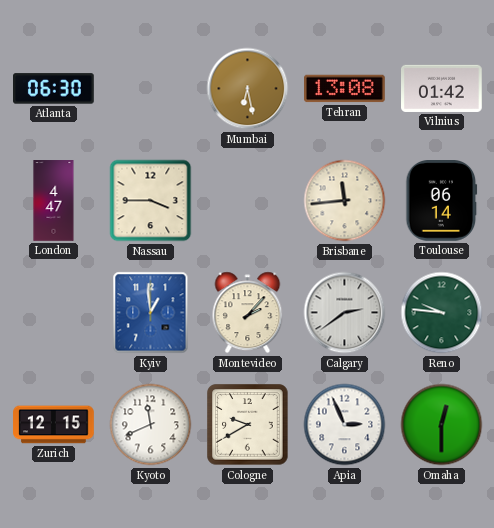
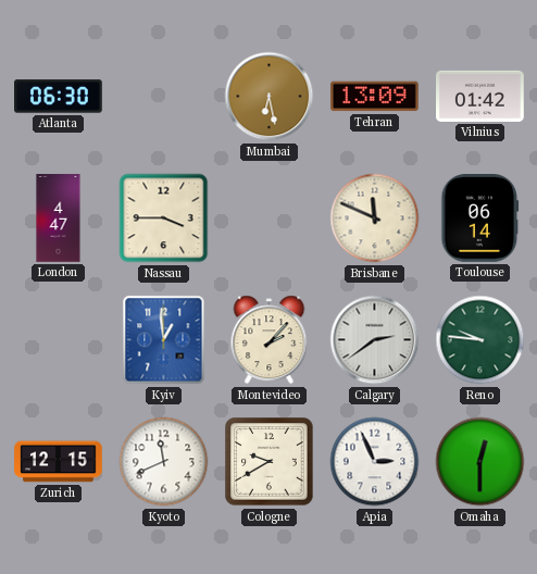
Tehran: 13:08 -> 13:09 (375, 97)
Brisbane: 11:44 -> 11:49 (375, 219)
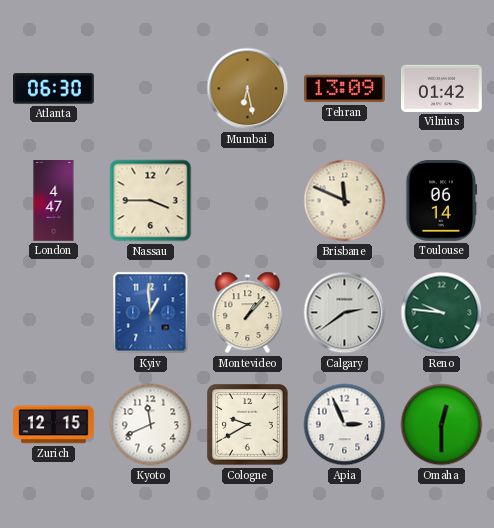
Montevideo: 2:07 -> 1:07 (248, 313)
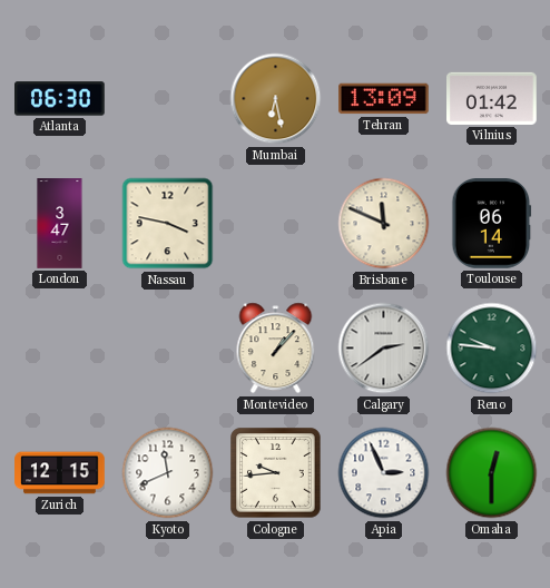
London: 4:47 -> 3:47 (60, 224)
Nassau: 3:45 -> 3:47 (168, 224)
Kyiv: 12:59 -> none (151, 313)
Cologne: 9:40 -> 9:44 (276, 473)
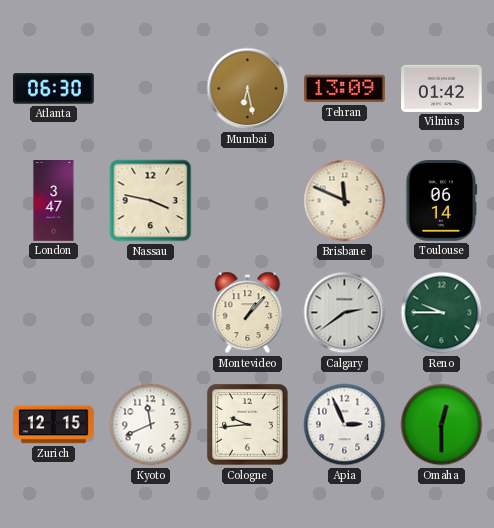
Reno: 9:46 -> 9:45 (442, 313)
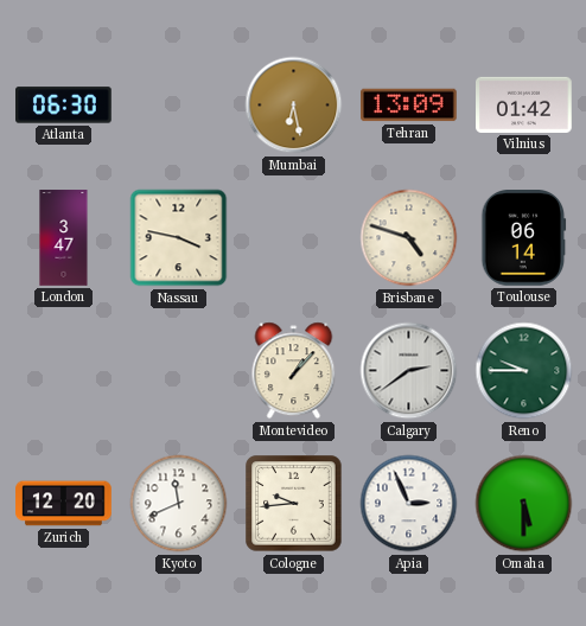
Brisbane: 11:49 -> 4:48 (409, 238)
Zurich: 12:15 -> 12:20 (64, 504)
Omaha: 12:30 -> 5:30 (524, 504)
